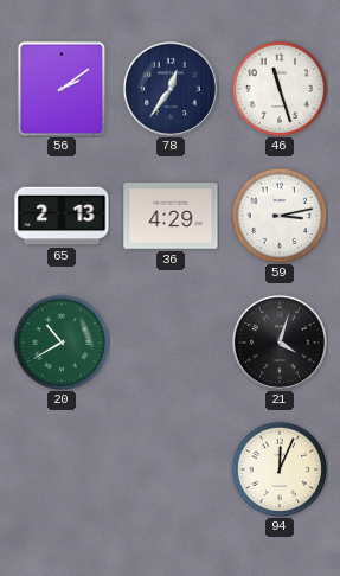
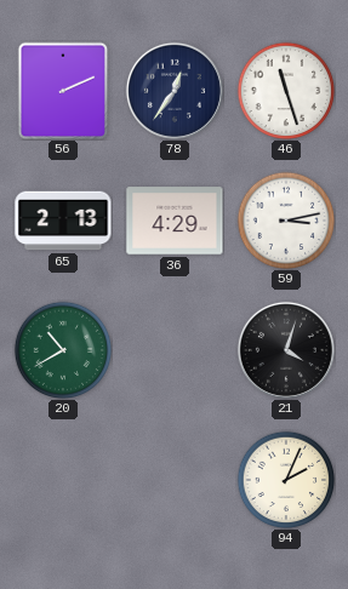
56: 2:09 -> 2:11 (63, 91)
94: 12:04 -> 2:04 (286, 480)
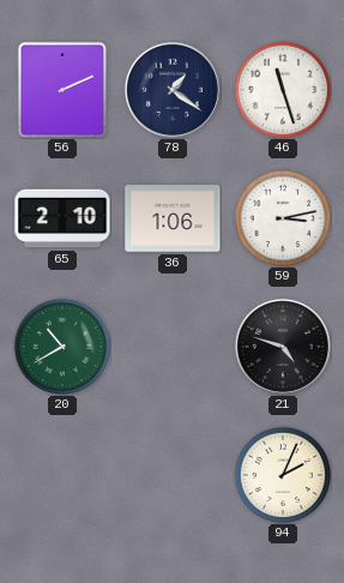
78: 12:36 -> 1:21 (173, 90)
65: 2:13 -> 2:10 (62, 218)
36: 4:29 -> 1:06 (173, 218)
21: 4:03 -> 4:48 (283, 347)
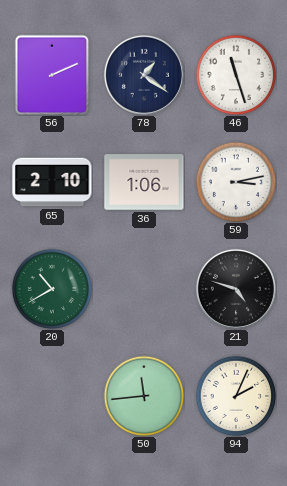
50: none -> 11:44 (144, 396)
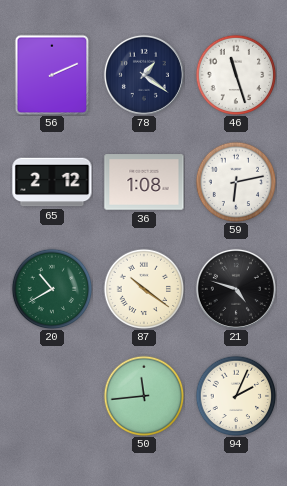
65: 2:10 -> 2:12 (52, 182)
36: 1:06 -> 1:08 (144, 182)
59: 3:13 -> 6:13 (236, 182)
87: none -> 10:21 (144, 289)
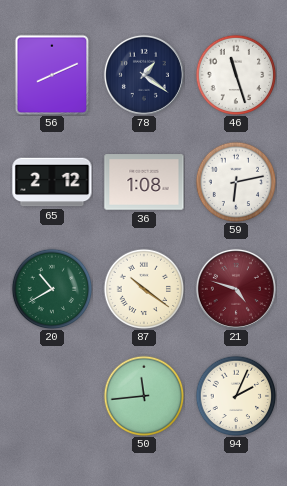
56: 2:11 -> 8:11 (52, 75)
21 dial: black -> burgundy (236, 289)
